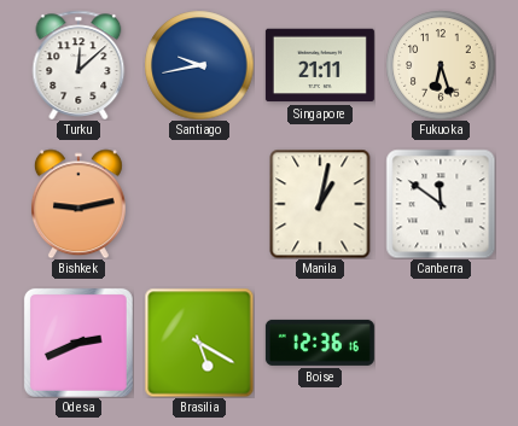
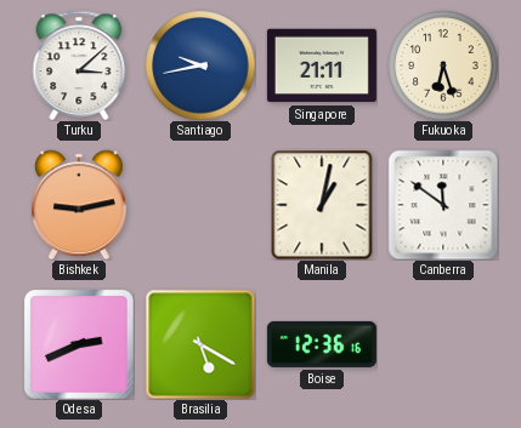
Turku: 12:08 -> 3:08 (79, 65)
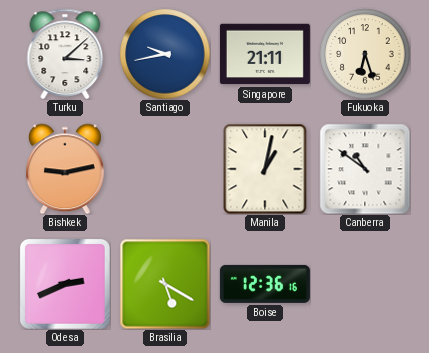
Canberra: 11:51 -> 10:51 (365, 169)
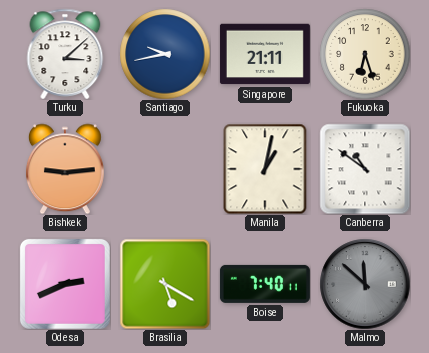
Bishkek: 9:13 -> 9:14 (65, 169)
Boise: 12:36 -> 7:40 (265, 284)
Malmo: none -> 11:52 (365, 284)
